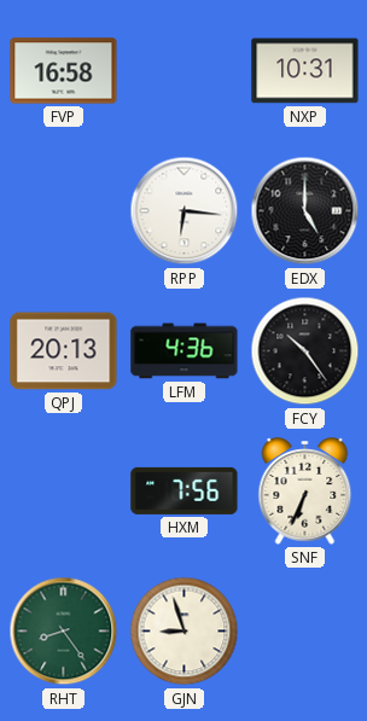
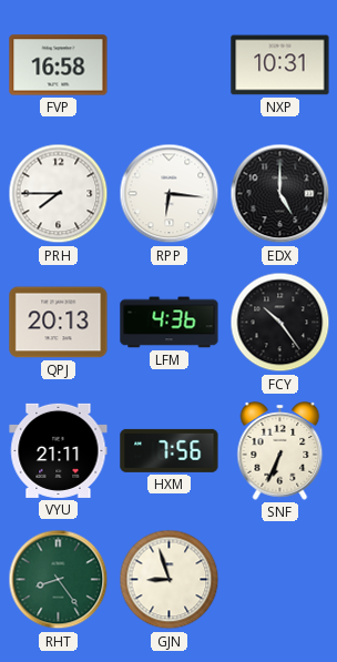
PRH: none -> 7:45 (59, 194)
VYU: none -> 21:11 (59, 450)
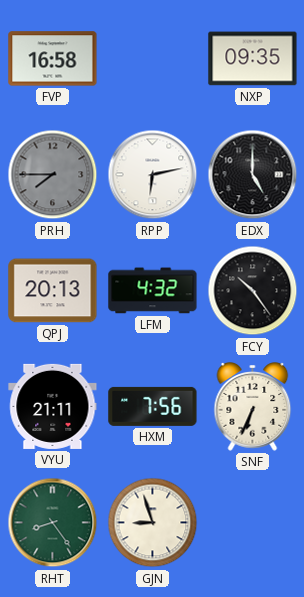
NXP: 10:31 -> 09:35 (253, 59)
PRH dial: white -> grey (53, 175)
RPP: 6:16 -> 6:13 (153, 175)
LFM: 4:36 -> 4:32 (153, 291)
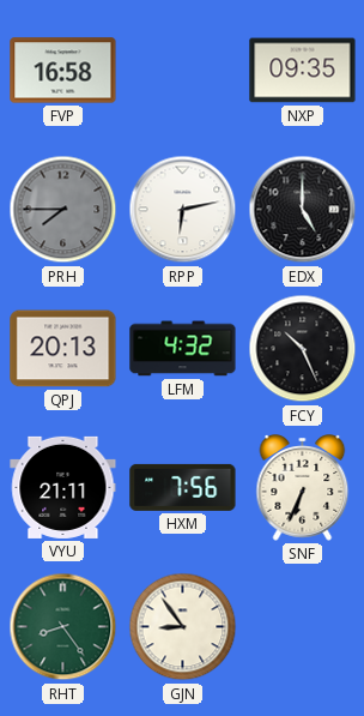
FCY: 10:24 -> 10:26 (303, 349)
GJN: 8:57 -> 8:54 (183, 627)
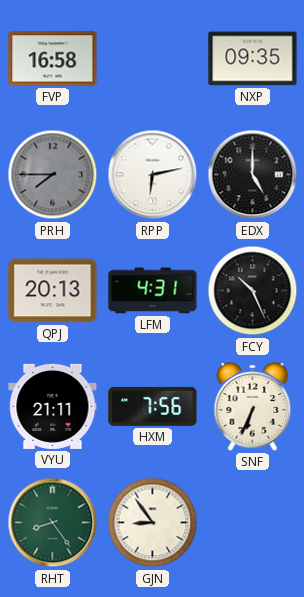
LFM: 4:32 -> 4:31 (153, 291)
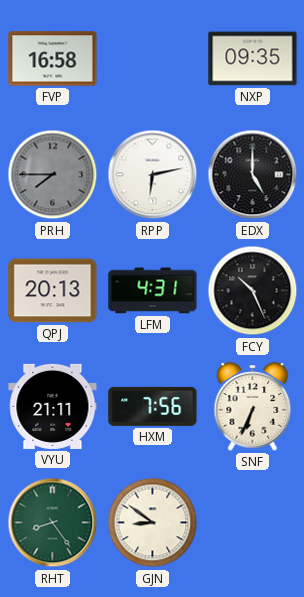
GJN: 8:54 -> 8:51 (153, 523)
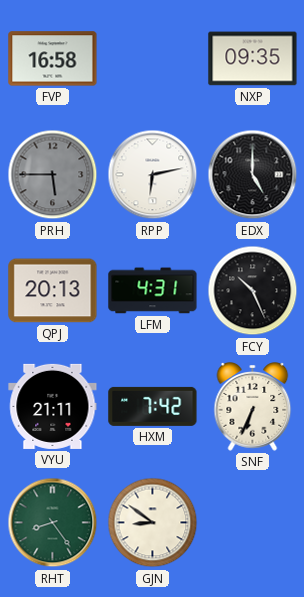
PRH: 7:45 -> 5:45 (53, 175)
HXM: 7:56 -> 7:42 (153, 406)
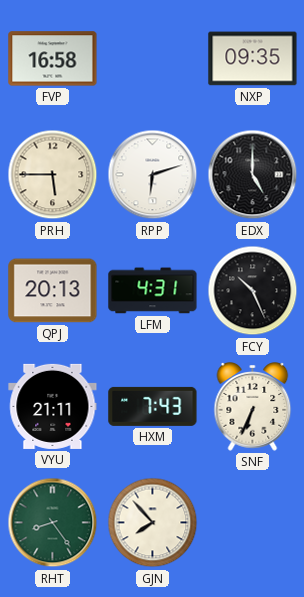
PRH dial: grey -> cream (53, 175)
RPP: 6:13 -> 6:12 (153, 175)
HXM: 7:42 -> 7:43 (153, 406)
GJN: 8:51 -> 7:53 (153, 523)
